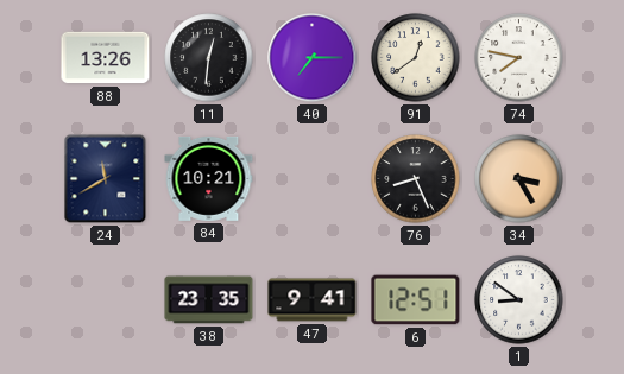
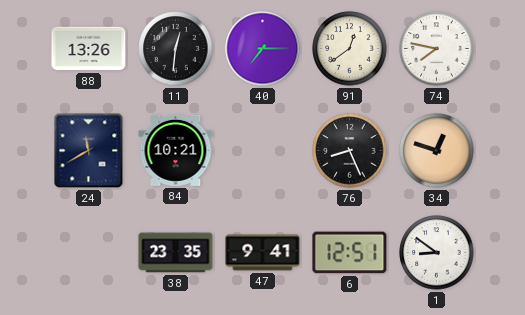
34: 3:25 -> 12:48 (437, 151)
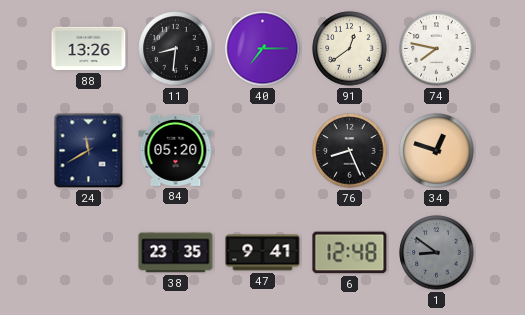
11: 12:31 -> 8:31 (176, 49)
84: 10:21 -> 05:20 (176, 150)
6: 12:51 -> 12:48 (350, 253)
1 dial: white -> grey (437, 253)
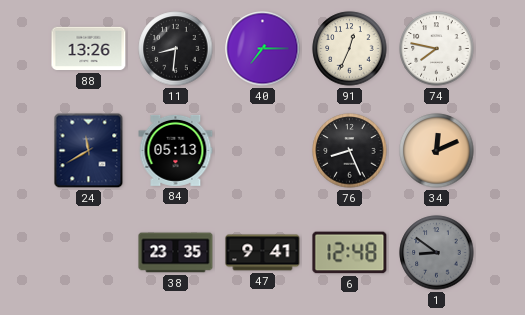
91: 12:39 -> 12:34 (350, 49)
84: 05:20 -> 05:13 (176, 150)
34: 12:48 -> 12:11 (437, 151)
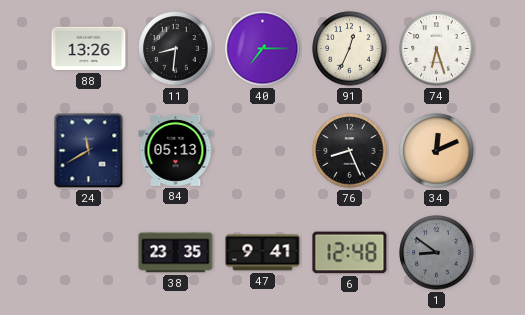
74: 7:47 -> 6:27 (437, 49)
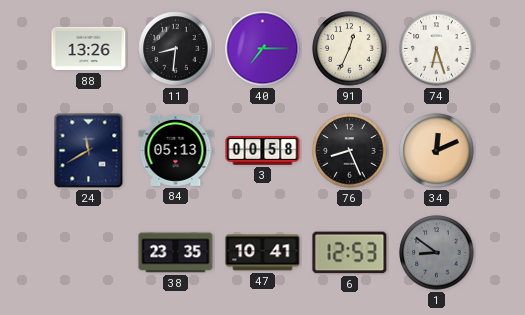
3: none -> 00:58 (263, 151)
47: 9:41 -> 10:41 (263, 253)
6: 12:48 -> 12:53 (350, 253)
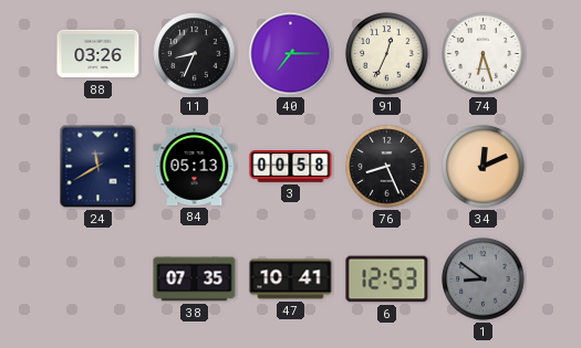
88: 13:26 -> 03:26 (98, 54)
11: 8:31 -> 8:34 (195, 54)
38: 23:35 -> 07:35 (195, 280)
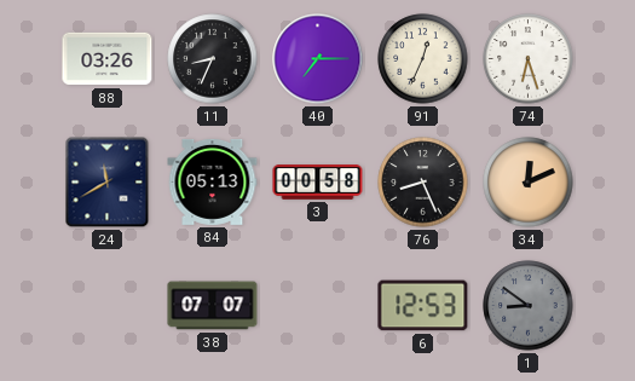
38: 07:35 -> 07:07 (213, 306)
47: 10:41 -> none (291, 280)
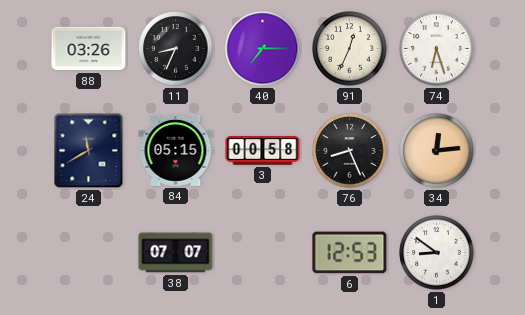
84: 05:13 -> 05:15 (176, 150)
34: 12:11 -> 12:14 (437, 151)
1 dial: grey -> white (437, 253)
